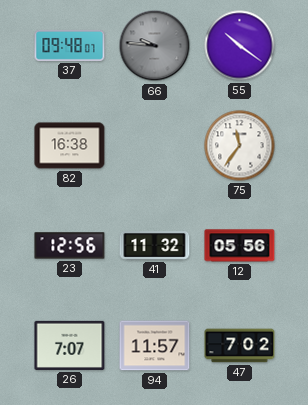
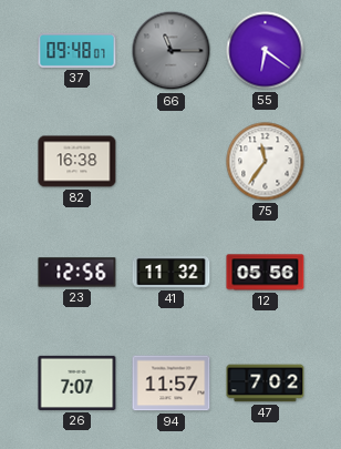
66: 9:46 -> 11:15 (172, 51)
55: 10:21 -> 6:21 (266, 51)
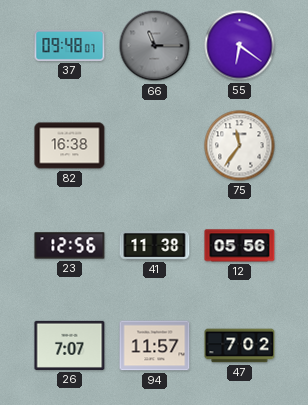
41: 11:32 -> 11:38 (155, 246)
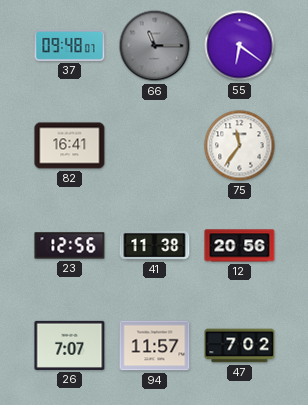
82: 16:38 -> 16:41 (70, 146)
12: 05:56 -> 20:56 (240, 246)
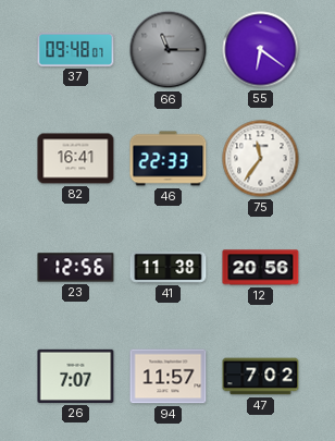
46: none -> 22:33 (169, 159)
